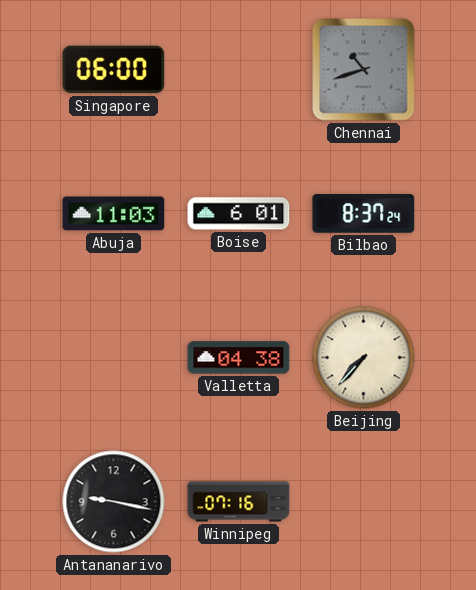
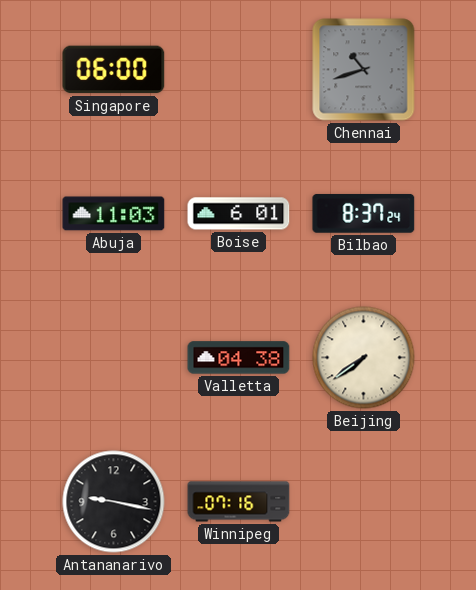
Beijing: 7:37 -> 7:39 (364, 358)
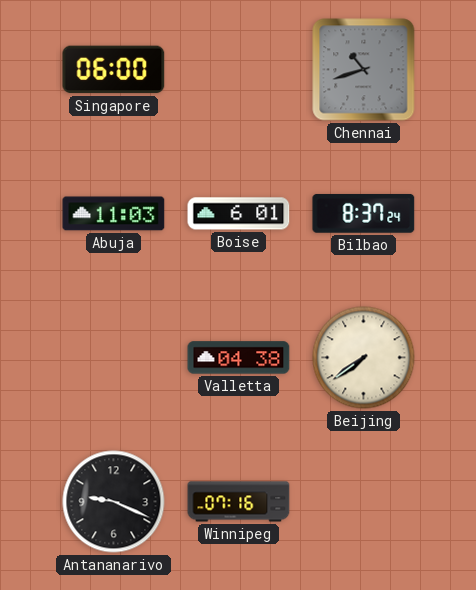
Antananarivo: 9:17 -> 9:19 (114, 502)
